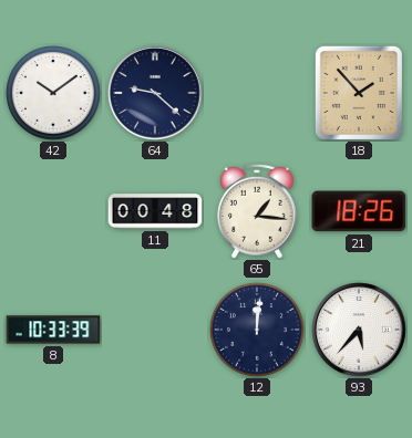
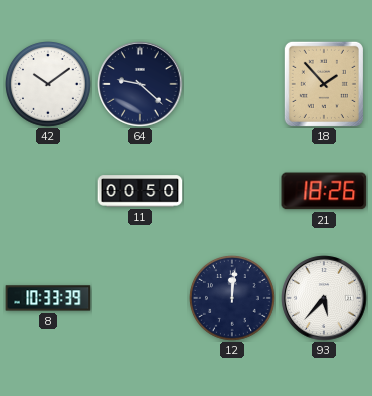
11: 00:48 -> 00:50 (140, 191)
65: 1:16 -> none (258, 211)
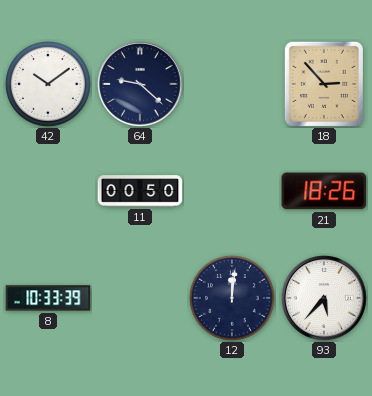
18: 1:53 -> 2:53 (324, 84)
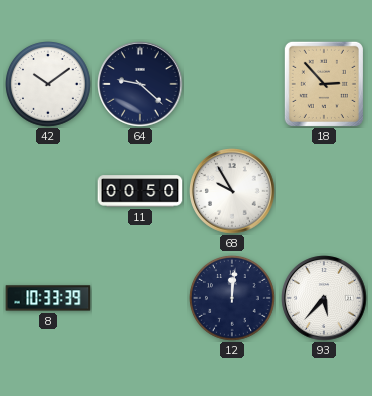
68: none -> 9:55 (232, 191)
21: 18:26 -> none (324, 191)
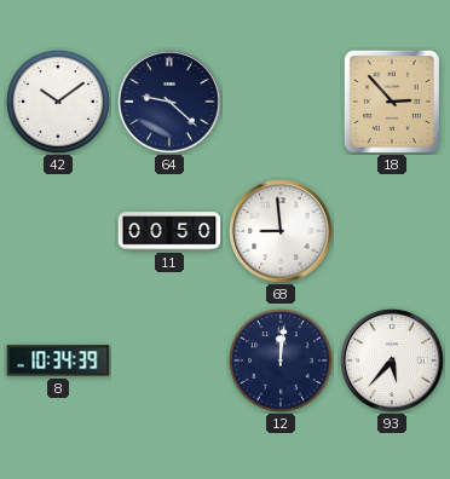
68: 9:55 -> 8:59 (281, 231)
8: 10:33 -> 10:34 (58, 360)
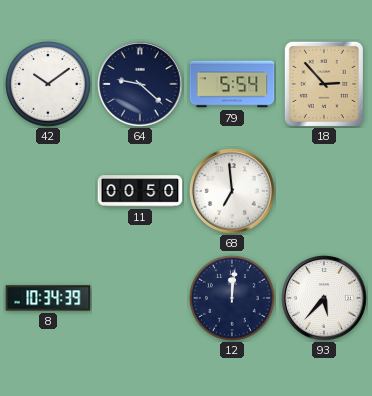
79: none -> 5:54 (232, 84)
68: 8:59 -> 6:59 (232, 191)
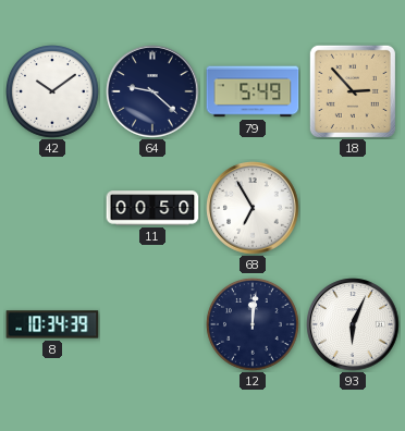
79: 5:54 -> 5:49 (253, 91)
68: 6:59 -> 6:55 (253, 208)
93: 5:37 -> 6:04 (353, 324)
